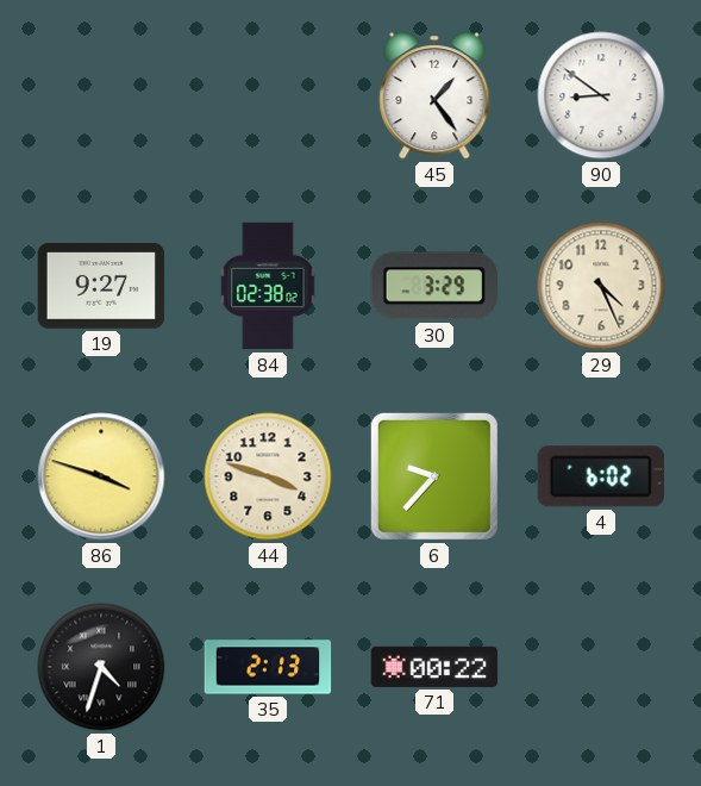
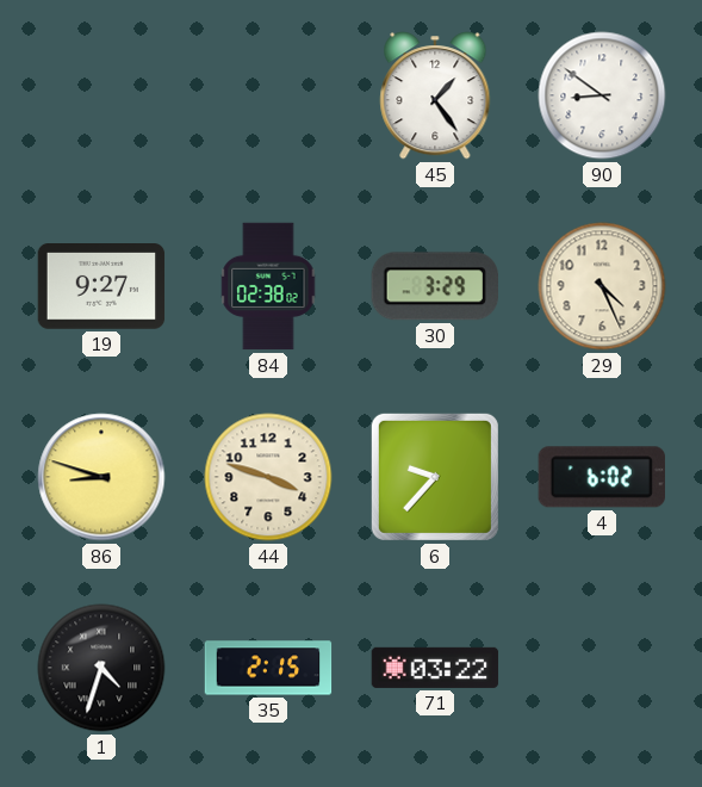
86: 3:48 -> 8:48 (101, 477)
35: 2:13 -> 2:15 (268, 668)
71: 00:22 -> 03:22 (435, 668)
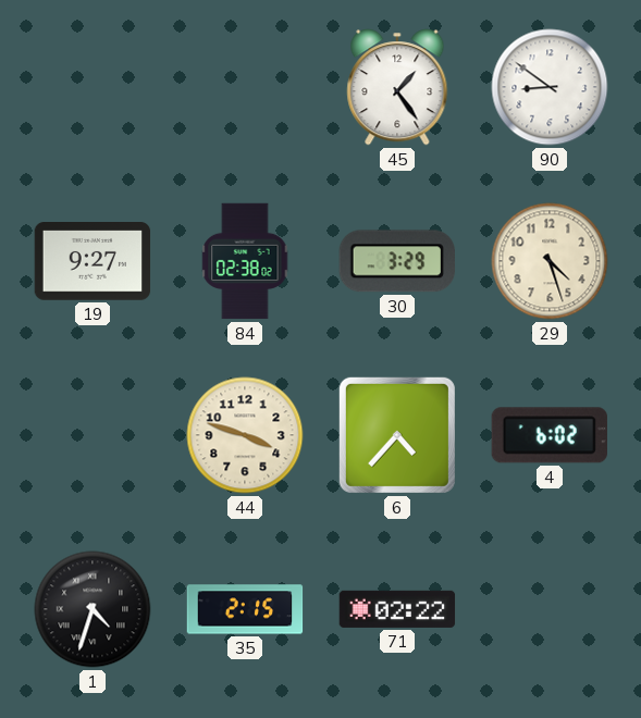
29: 4:26 -> 4:27 (550, 261)
86: 8:48 -> none (101, 477)
6: 9:37 -> 4:37 (397, 435)
71: 03:22 -> 02:22 (397, 609)
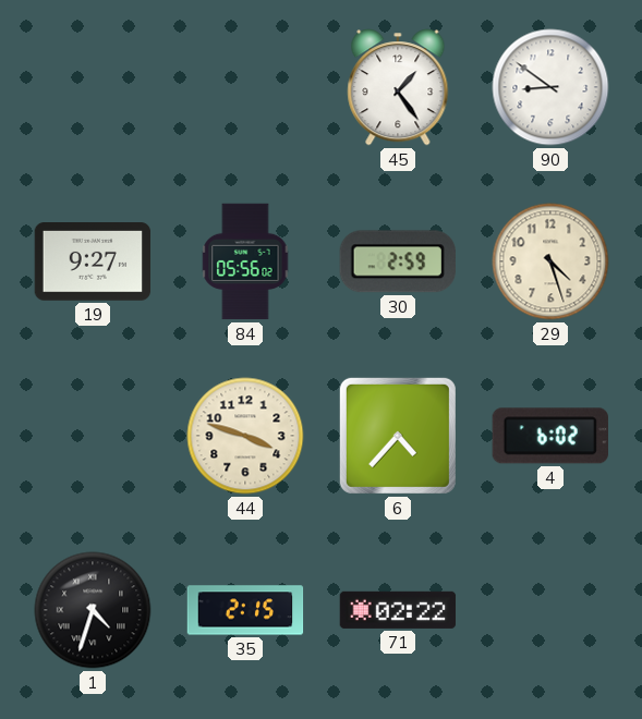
84: 02:38 -> 05:56 (245, 261)
30: 3:29 -> 2:59 (398, 261)
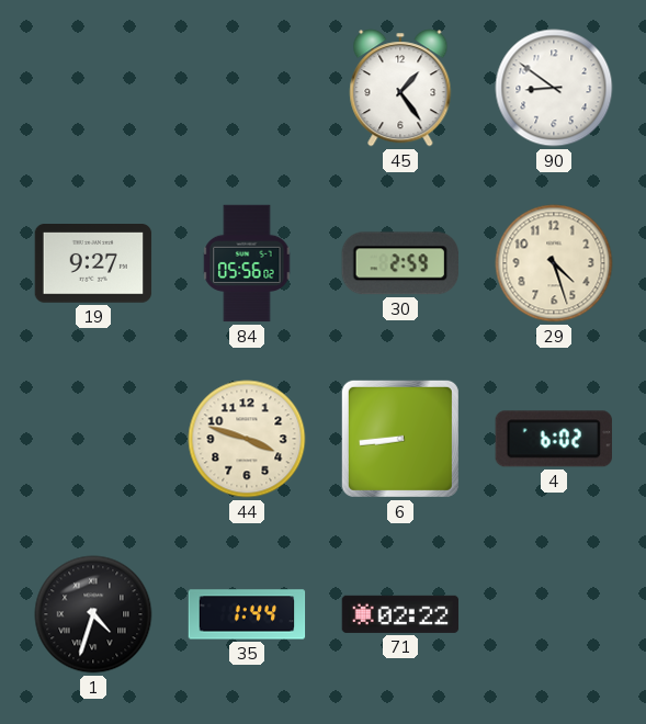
6: 4:37 -> 8:44 (400, 439)
35: 2:15 -> 1:44 (247, 614)
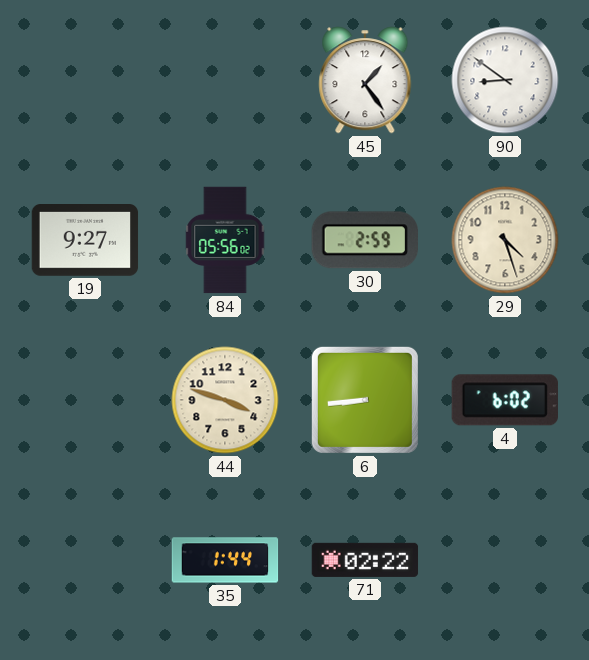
1: 4:33 -> none (93, 614)
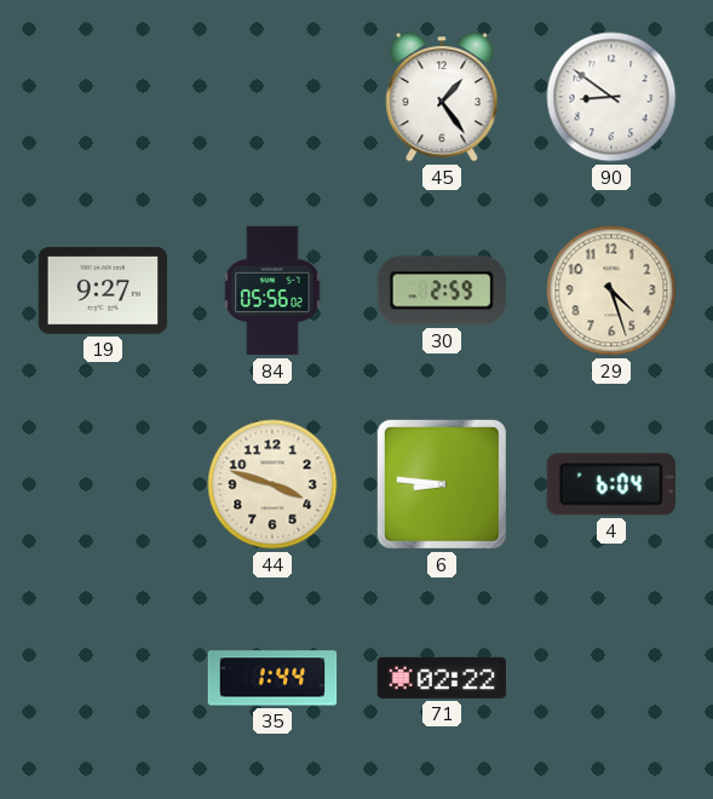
6: 8:44 -> 8:46 (442, 484)
4: 6:02 -> 6:04 (611, 484)
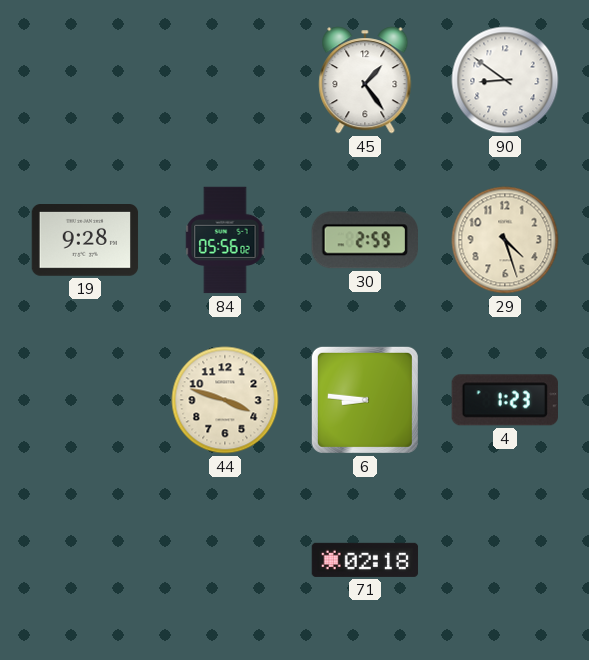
19: 9:27 -> 9:28 (85, 241)
4: 6:04 -> 1:23 (505, 400)
35: 1:44 -> none (272, 678)
71: 02:22 -> 02:18 (365, 560)
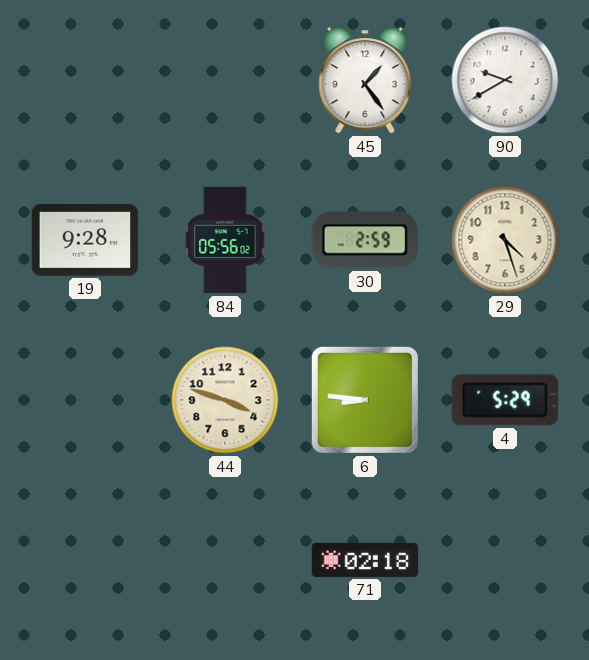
90: 8:51 -> 9:40 (505, 80)
4: 1:23 -> 5:29 (505, 400)
